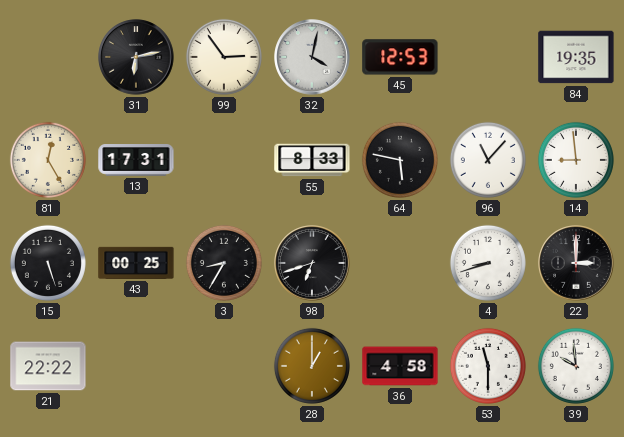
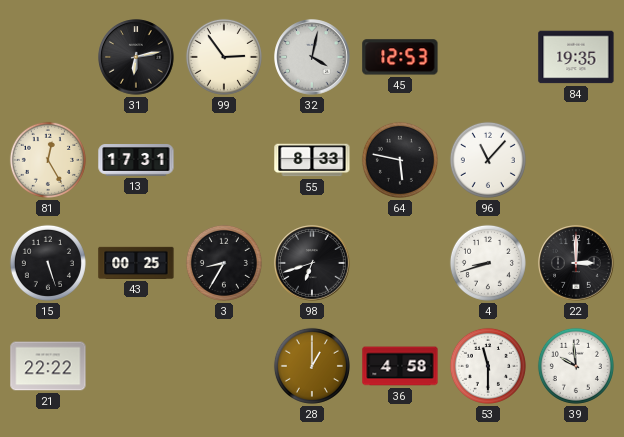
14: 8:59 -> none (576, 160)
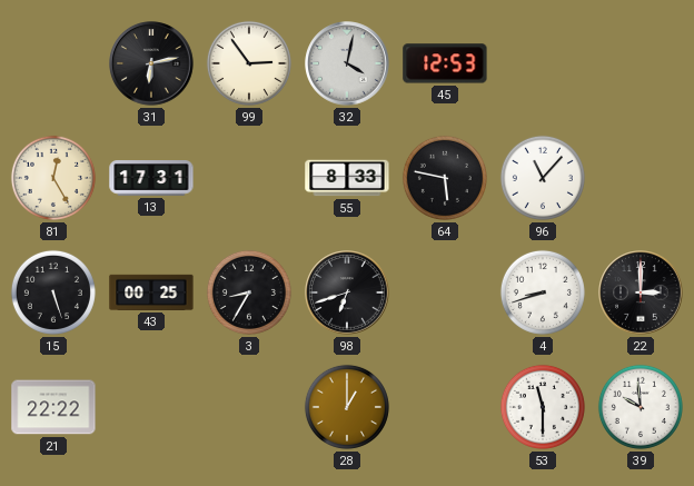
84: 19:35 -> none (576, 57)
36: 4:58 -> none (400, 366)
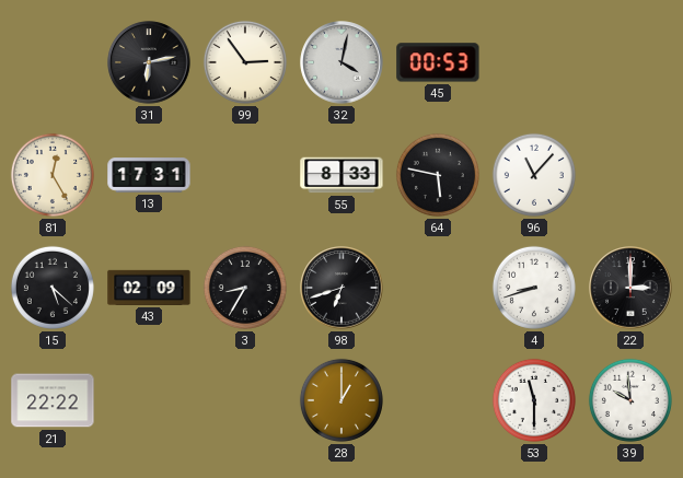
45: 12:53 -> 00:53 (438, 62)
15: 5:27 -> 5:22 (53, 288)
43: 00:25 -> 02:09 (149, 288)
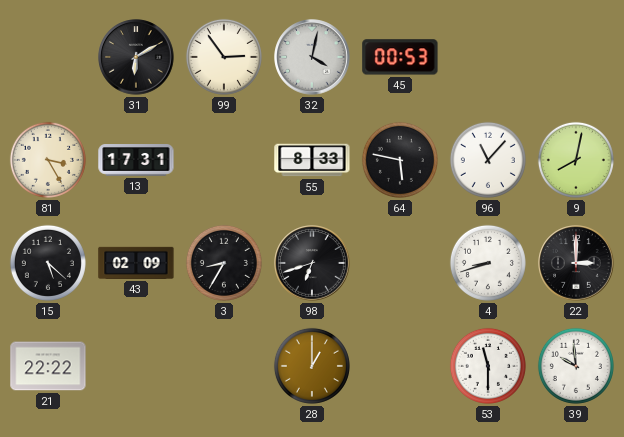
31: 6:13 -> 6:10 (136, 57)
81: 12:25 -> 3:25 (48, 160)
9: none -> 8:02 (576, 160)
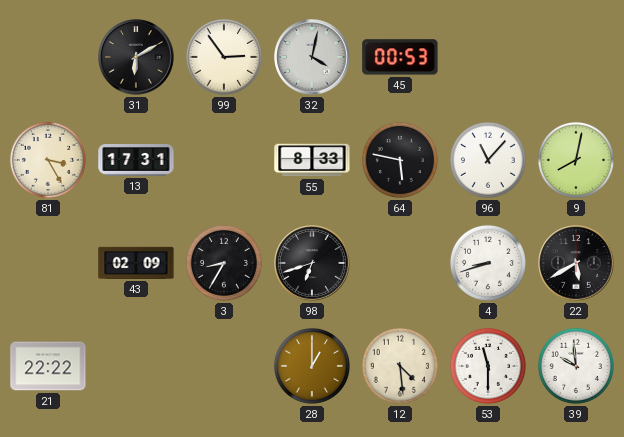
15: 5:22 -> none (48, 263)
22: 3:00 -> 5:40 (576, 263)
12: none -> 4:29 (400, 366)
